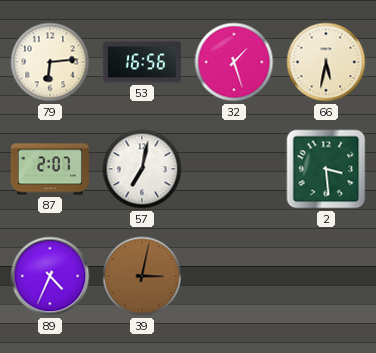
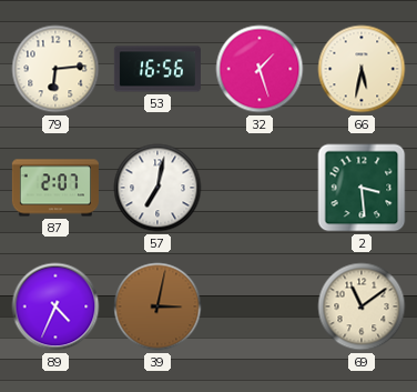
69: none -> 11:09 (362, 306)
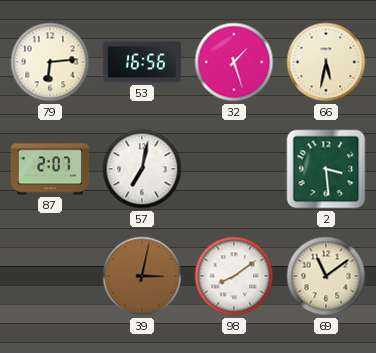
89: 4:34 -> none (55, 306)
98: none -> 8:09 (234, 276)
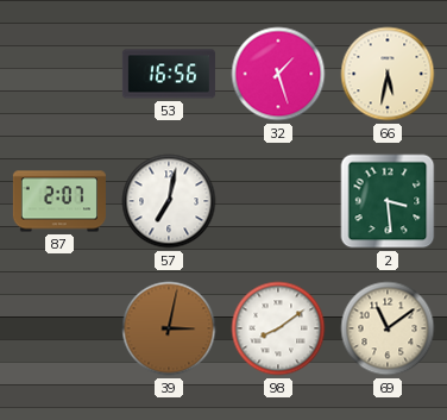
79: 6:14 -> none (50, 62)
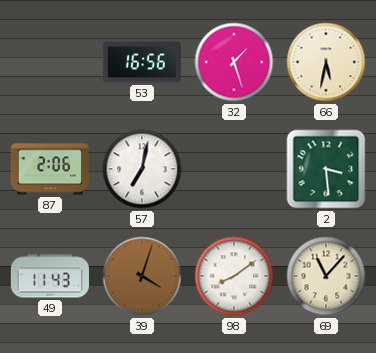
87: 2:07 -> 2:06 (50, 169)
49: none -> 11:43 (50, 276)
39: 3:02 -> 4:03 (142, 276)
69: 11:09 -> 11:07 (326, 276)
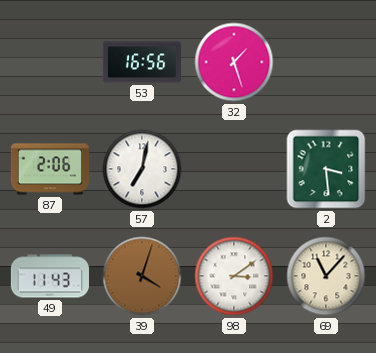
66: 5:32 -> none (326, 62)
98: 8:09 -> 3:09 (234, 276)
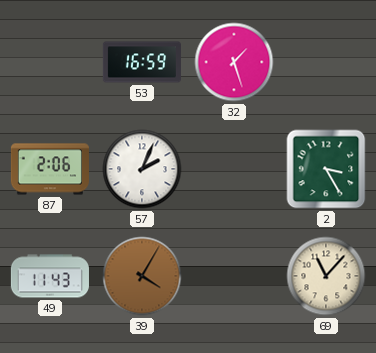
53: 16:56 -> 16:59 (142, 62)
57: 7:02 -> 2:04 (142, 169)
2: 3:29 -> 3:25 (326, 169)
39: 4:03 -> 4:05 (142, 276)
98: 3:09 -> none (234, 276)
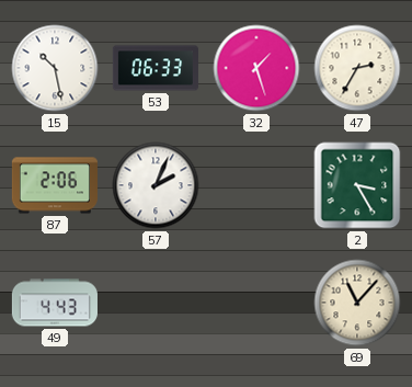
15: none -> 10:28 (55, 68)
53: 16:59 -> 06:33 (156, 68)
47: none -> 2:35 (357, 68)
49: 11:43 -> 4:43 (55, 303)
39: 4:05 -> none (142, 276)
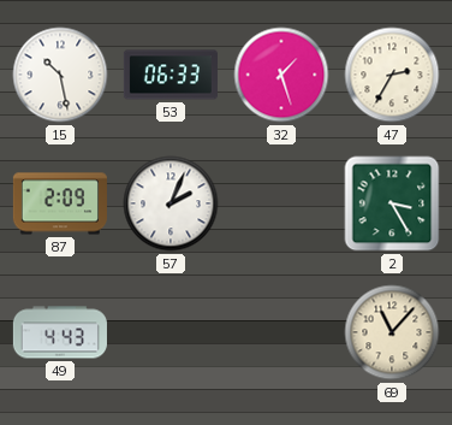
87: 2:06 -> 2:09 (60, 203)
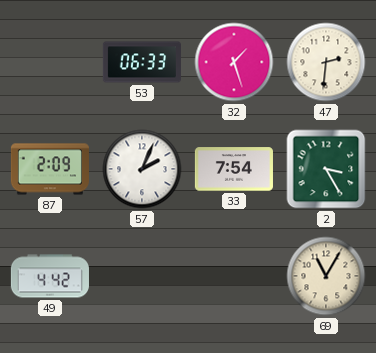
15: 10:28 -> none (60, 75)
47: 2:35 -> 2:31 (326, 62)
33: none -> 7:54 (234, 169)
49: 4:43 -> 4:42 (50, 276)
69: 11:07 -> 11:05 (326, 276)
